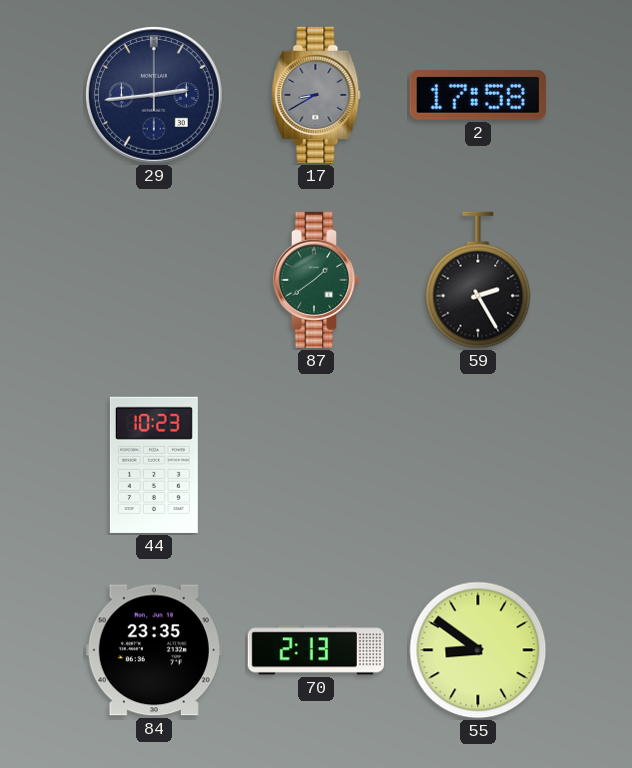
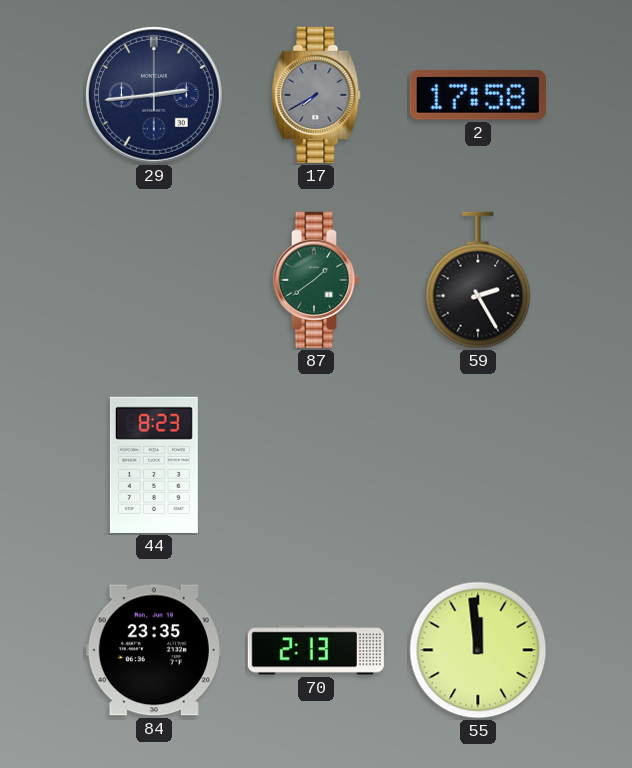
17: 8:40 -> 7:40 (316, 95)
44: 10:23 -> 8:23 (154, 465)
55: 8:51 -> 11:59 (478, 650)
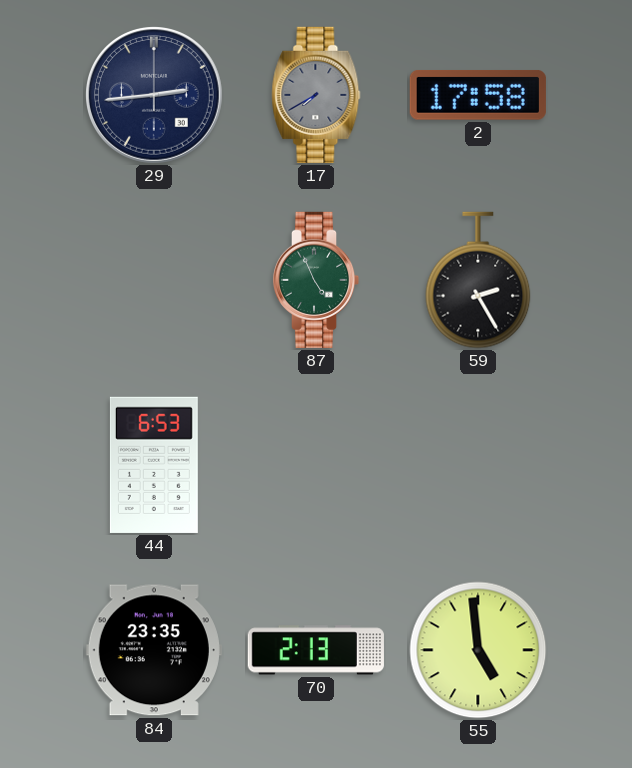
87: 1:39 -> 4:56 (316, 280)
44: 8:23 -> 6:53 (154, 465)
55: 11:59 -> 4:59 (478, 650)
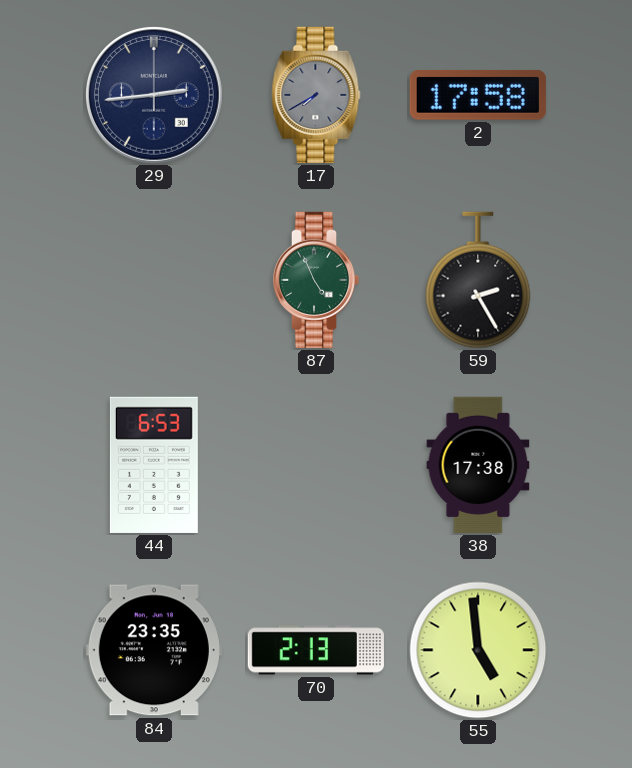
38: none -> 17:38 (478, 465)
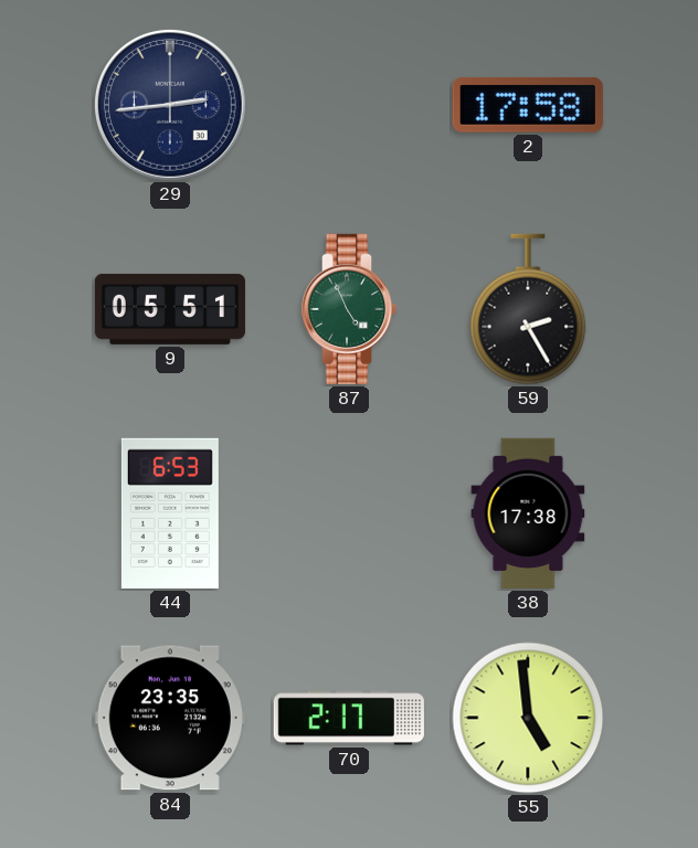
17: 7:40 -> none (316, 95)
9: none -> 05:51 (170, 309)
70: 2:13 -> 2:17 (349, 718)
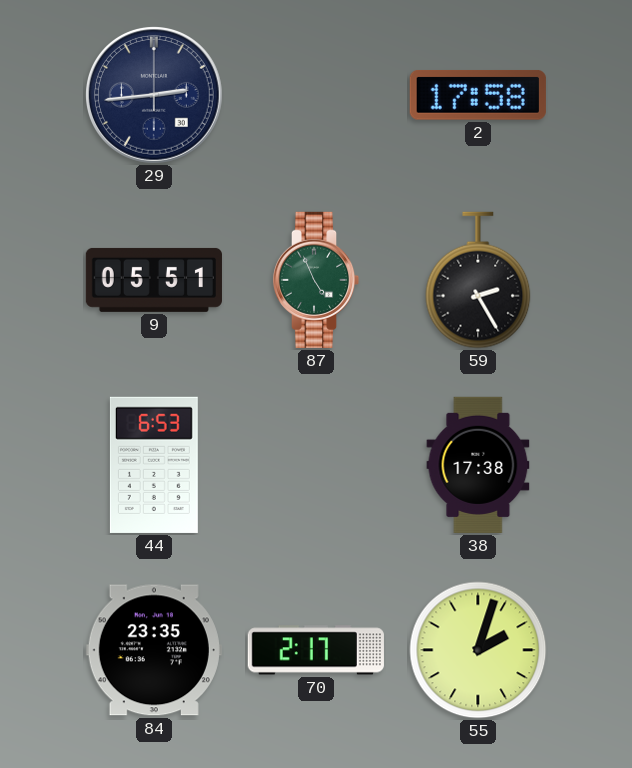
55: 4:59 -> 2:03 (478, 650)
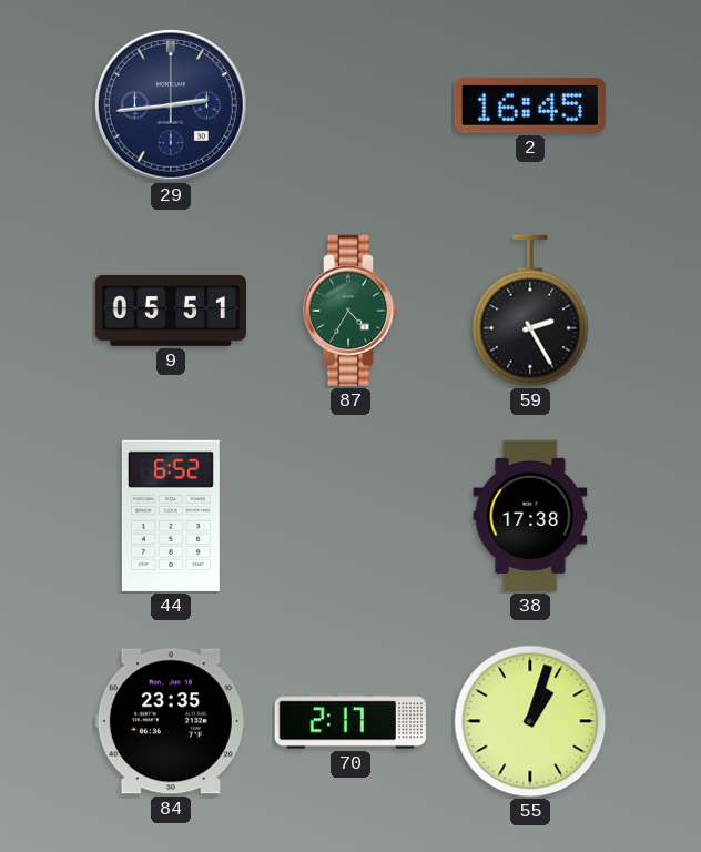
2: 17:58 -> 16:45 (530, 105)
87: 4:56 -> 4:35 (350, 311)
44: 6:53 -> 6:52 (171, 516)
55: 2:03 -> 1:03 (530, 721)
